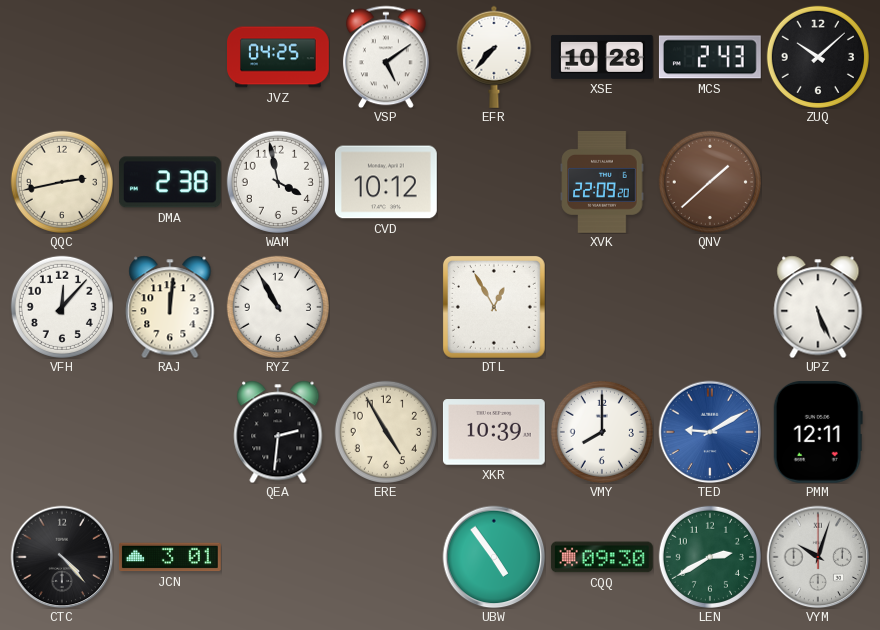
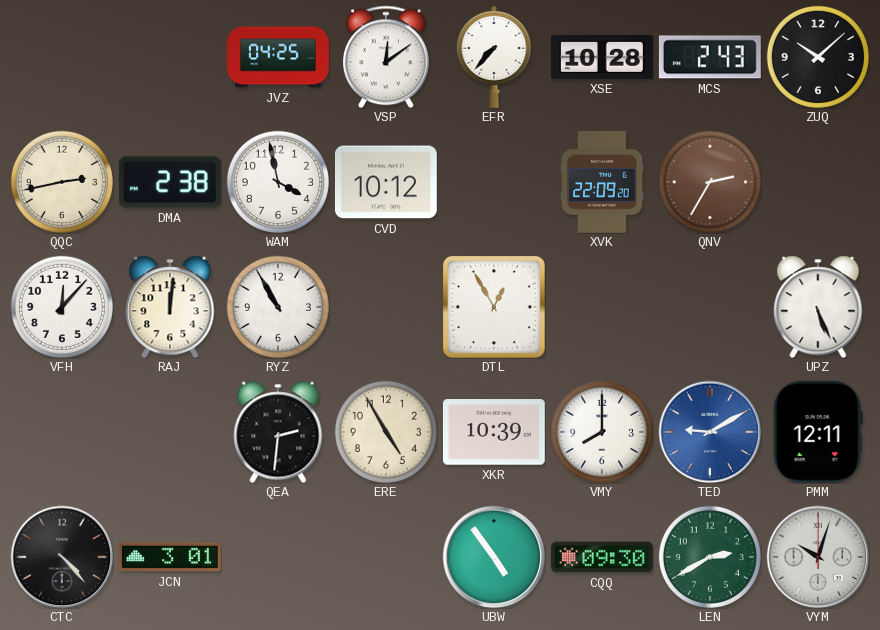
VSP: 5:09 -> 12:09 (386, 57)
QNV: 1:38 -> 2:35 (710, 182)
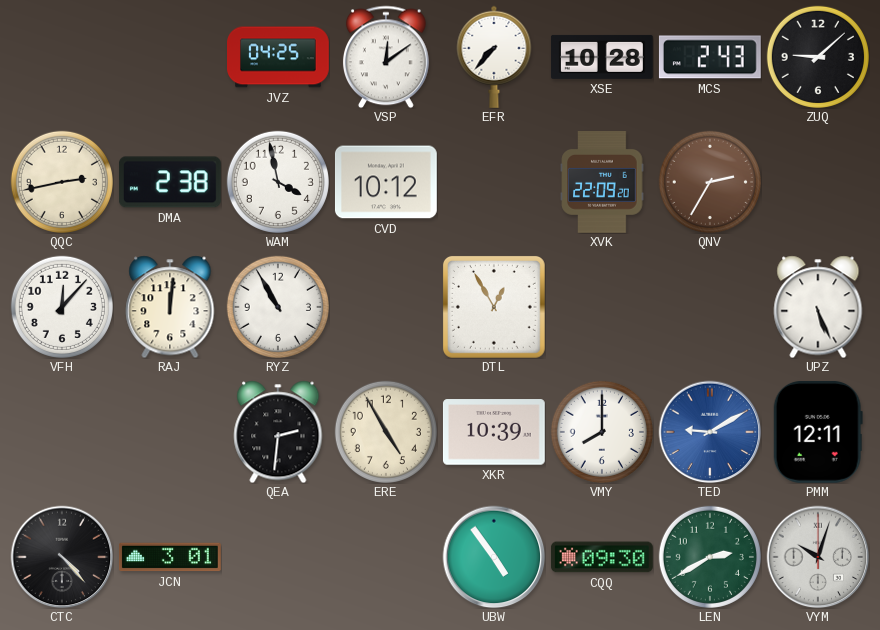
ZUQ: 10:08 -> 9:08 (818, 57)
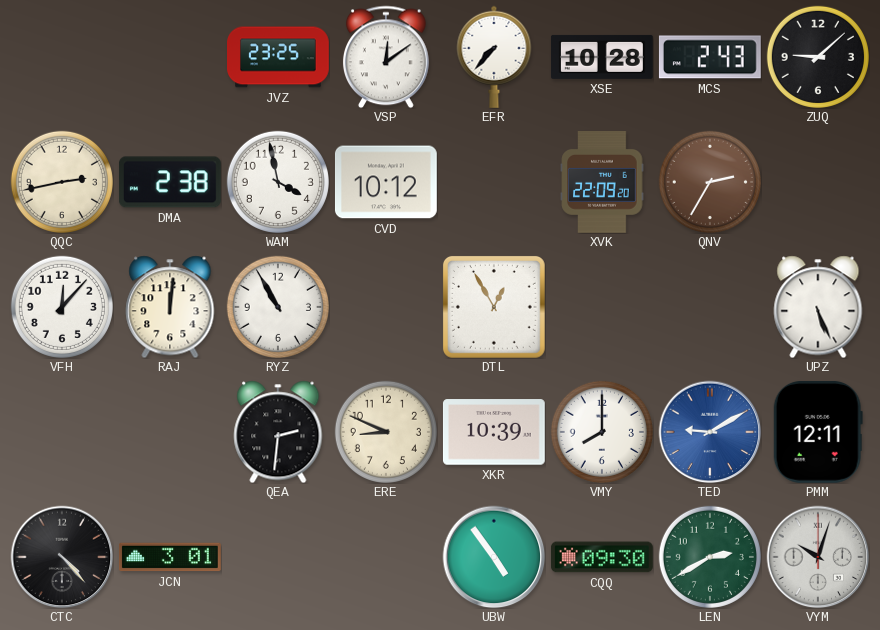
JVZ: 04:25 -> 23:25 (279, 57)
ERE: 4:55 -> 8:49 (386, 432)
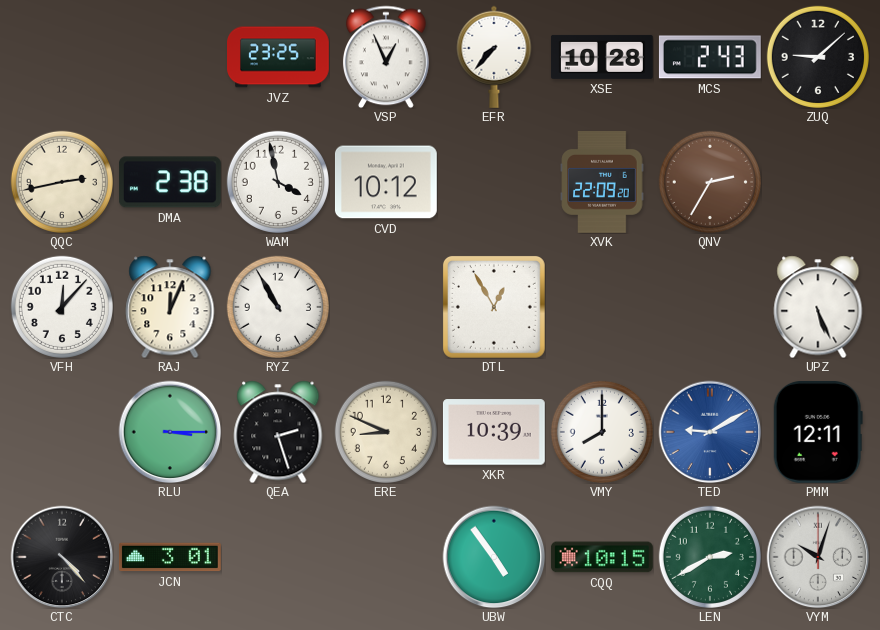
VSP: 12:09 -> 12:56 (386, 57)
RAJ: 12:01 -> 12:04 (170, 307)
RLU: none -> 3:15 (170, 432)
QEA: 2:31 -> 2:27 (278, 432)
CQQ: 09:30 -> 10:15 (602, 557)
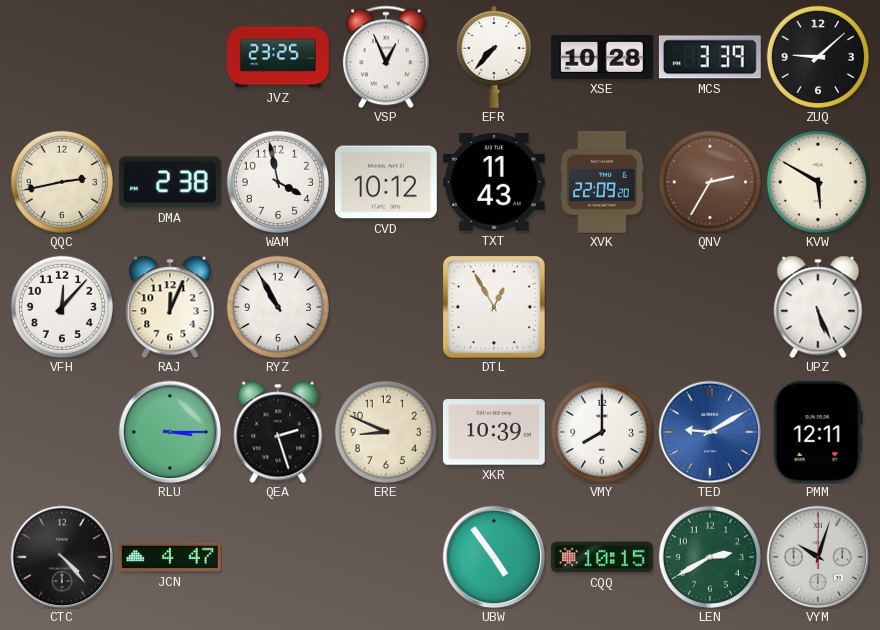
MCS: 2:43 -> 3:39 (710, 57)
TXT: none -> 11:43 (494, 183)
KVW: none -> 5:50 (818, 182)
JCN: 3:01 -> 4:47 (170, 557)
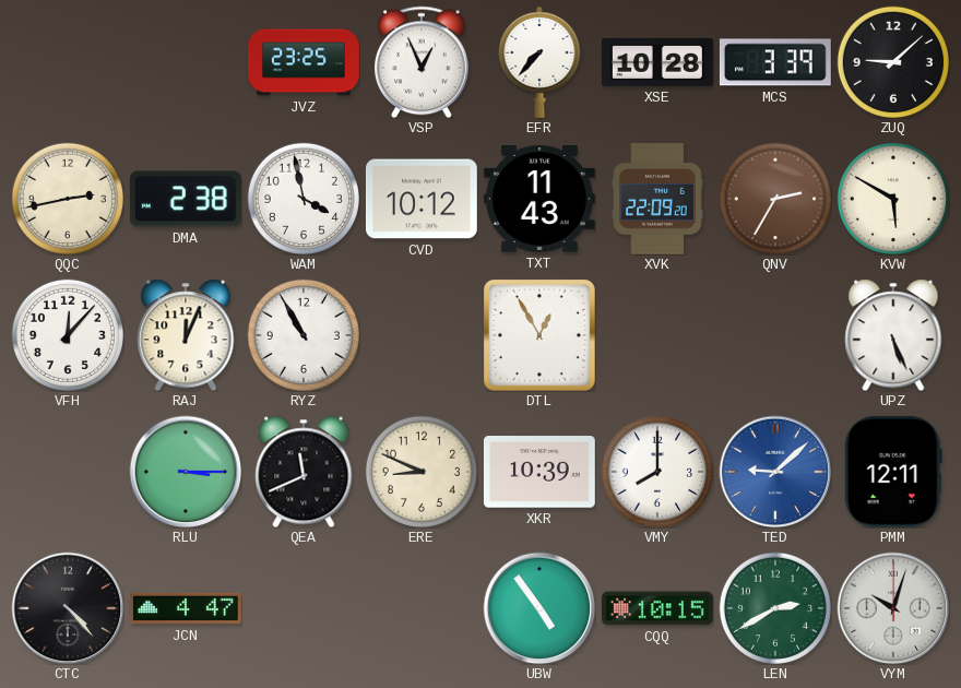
QEA: 2:27 -> 11:41 (304, 472)
TED: 9:10 -> 9:08 (775, 472)
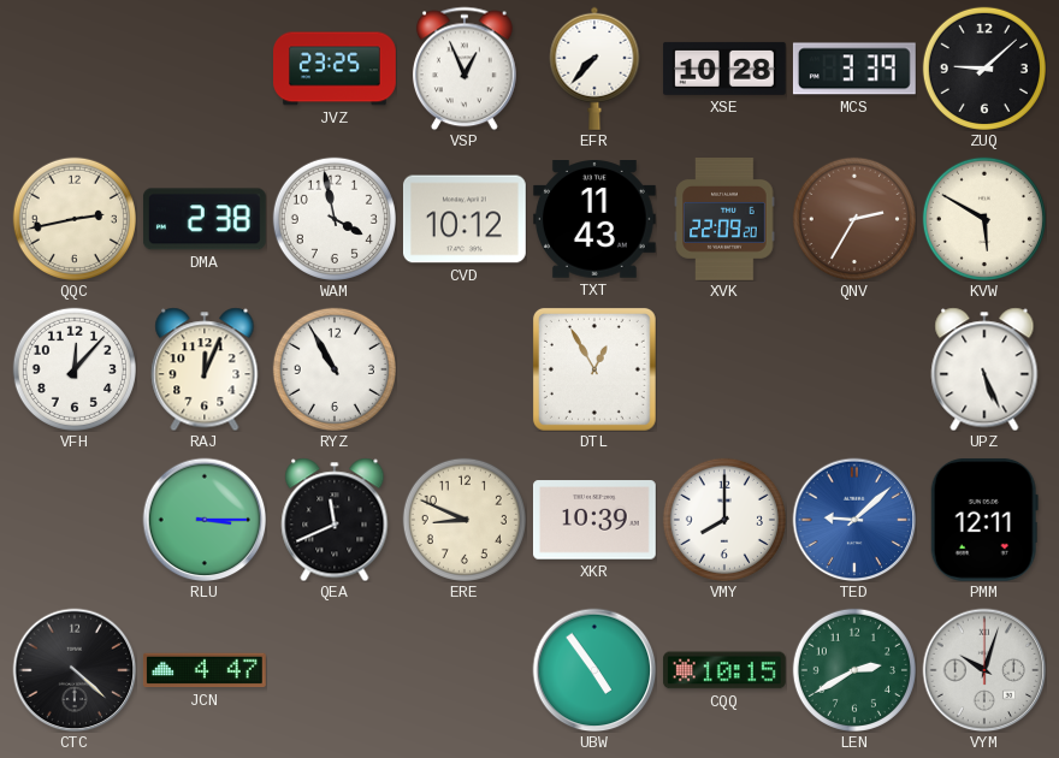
CTC: 4:23 -> 4:22 (75, 670)
